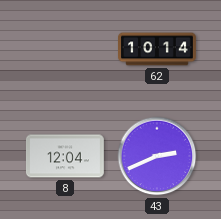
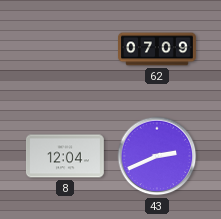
62: 10:14 -> 07:09 (158, 49)
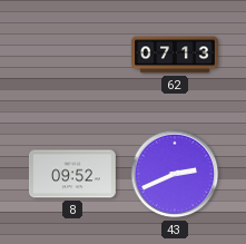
62: 07:09 -> 07:13 (176, 55)
8: 12:04 -> 09:52 (72, 174)
